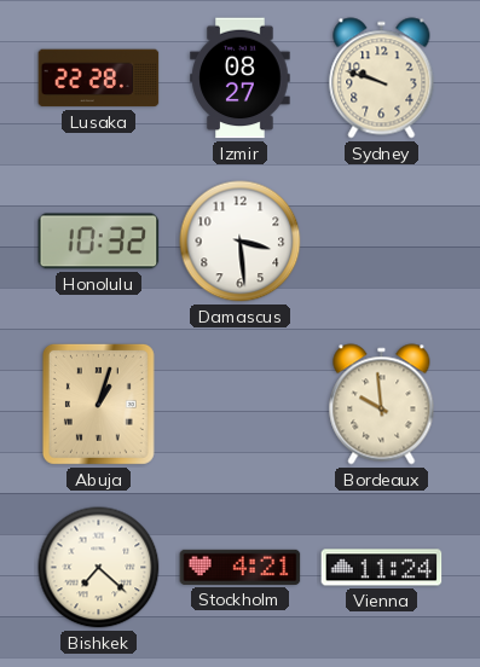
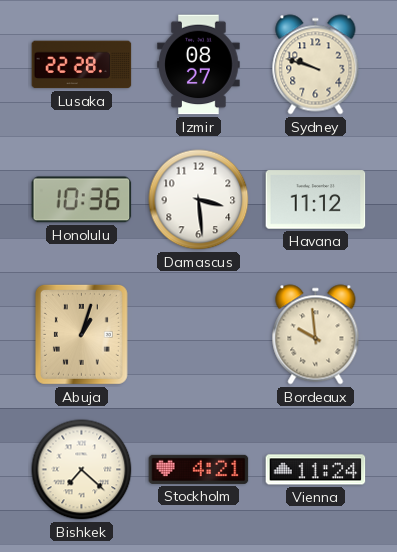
Honolulu: 10:32 -> 10:36 (82, 200)
Havana: none -> 11:12 (316, 200)
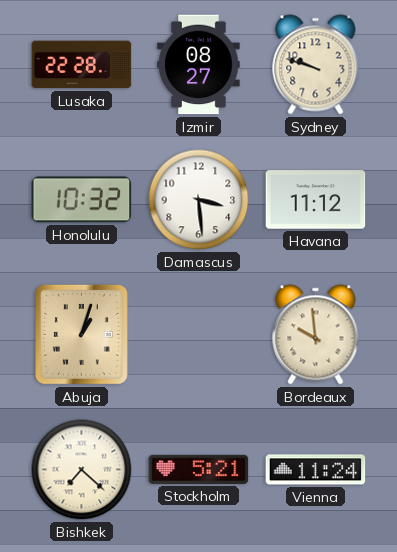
Honolulu: 10:36 -> 10:32 (82, 200)
Stockholm: 4:21 -> 5:21 (199, 469)
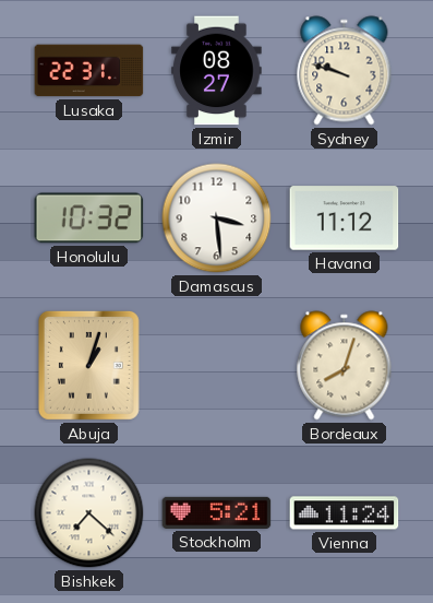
Lusaka: 22:28 -> 22:31 (89, 71)
Bordeaux: 9:59 -> 8:03 (345, 366)
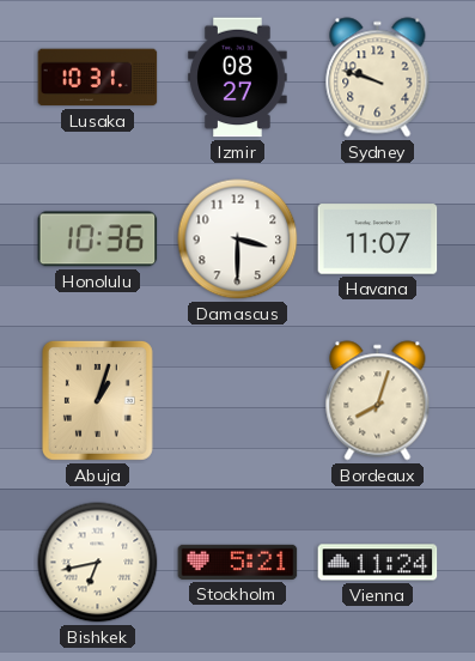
Lusaka: 22:31 -> 10:31 (98, 78)
Honolulu: 10:32 -> 10:36 (98, 239)
Damascus: 3:29 -> 3:30 (238, 239)
Havana: 11:12 -> 11:07 (378, 239)
Bishkek: 7:22 -> 6:43 (98, 563)
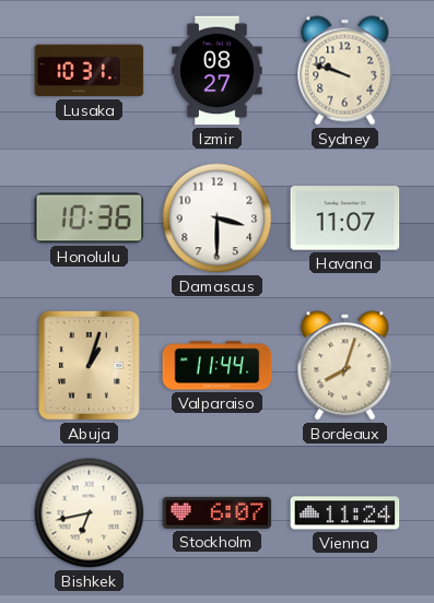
Valparaiso: none -> 11:44 (218, 366)
Stockholm: 5:21 -> 6:07 (218, 512)
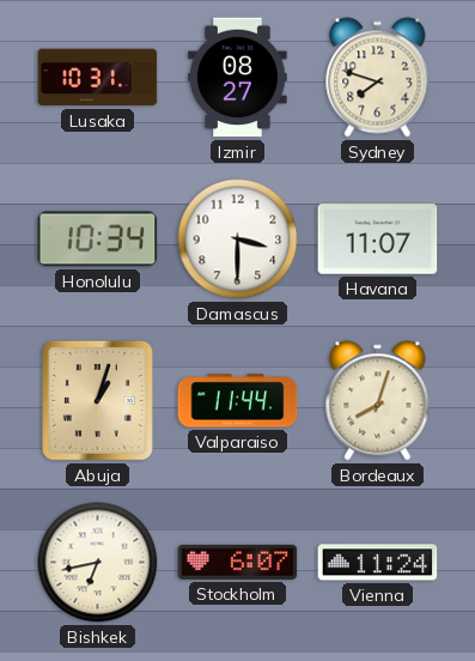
Sydney: 9:48 -> 7:48 (378, 78)
Honolulu: 10:36 -> 10:34 (98, 239)
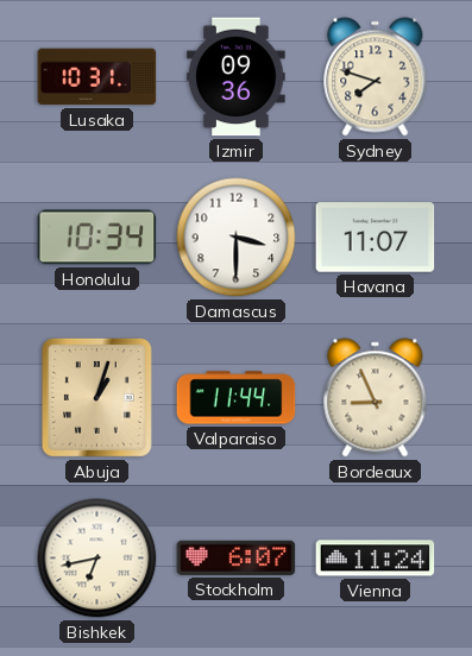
Izmir: 08:27 -> 09:36 (237, 77)
Bordeaux: 8:03 -> 8:56 (376, 398)
